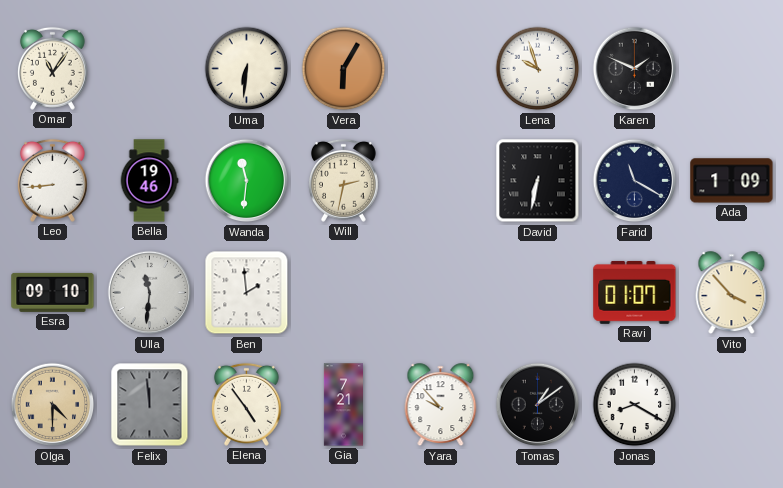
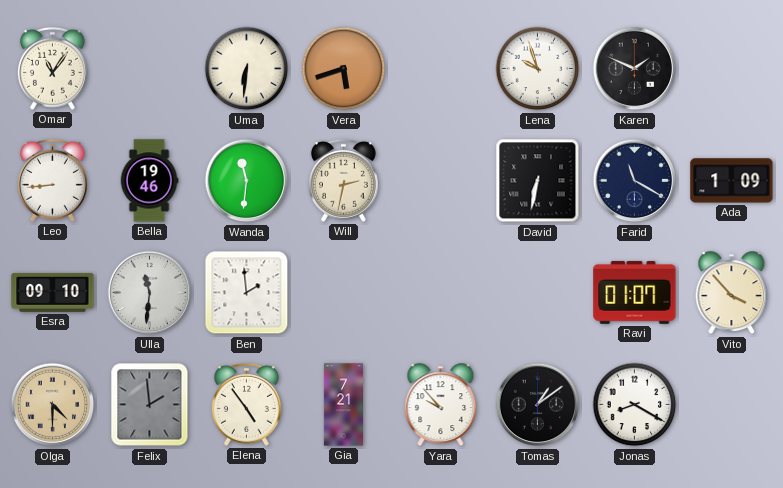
Vera: 6:05 -> 5:42 (344, 69)
Felix: 11:59 -> 1:59 (150, 405)
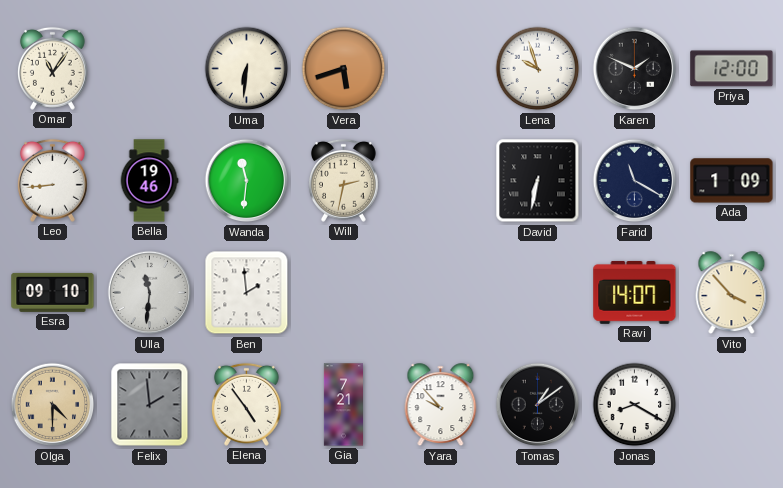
Priya: none -> 12:00 (732, 69)
Ravi: 01:07 -> 14:07 (635, 292)
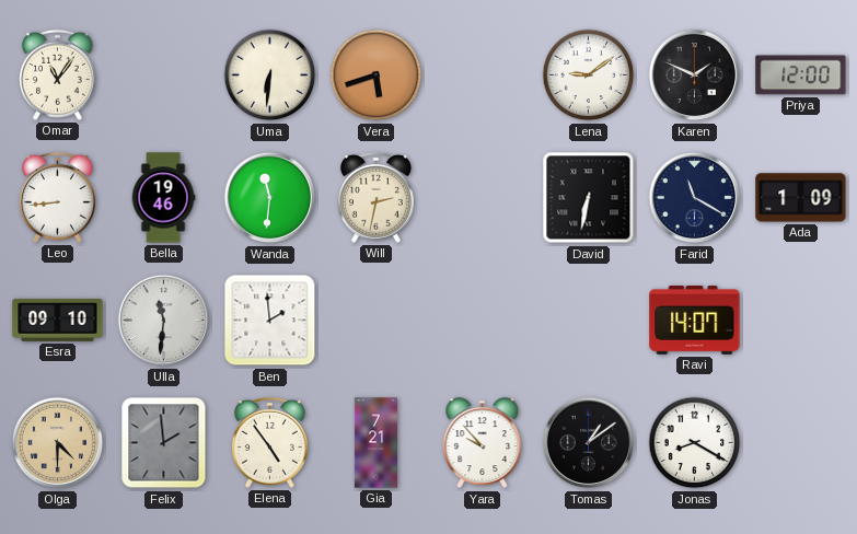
Lena: 9:57 -> 9:09 (589, 76)
Vito: 3:53 -> none (732, 293)
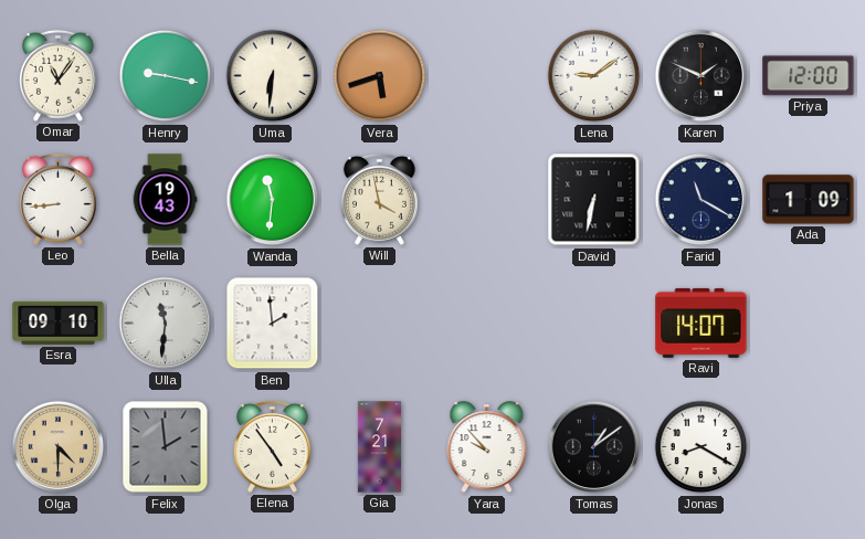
Henry: none -> 9:17 (166, 76)
Bella: 19:46 -> 19:43 (165, 200)
Will: 2:32 -> 3:58 (379, 199)
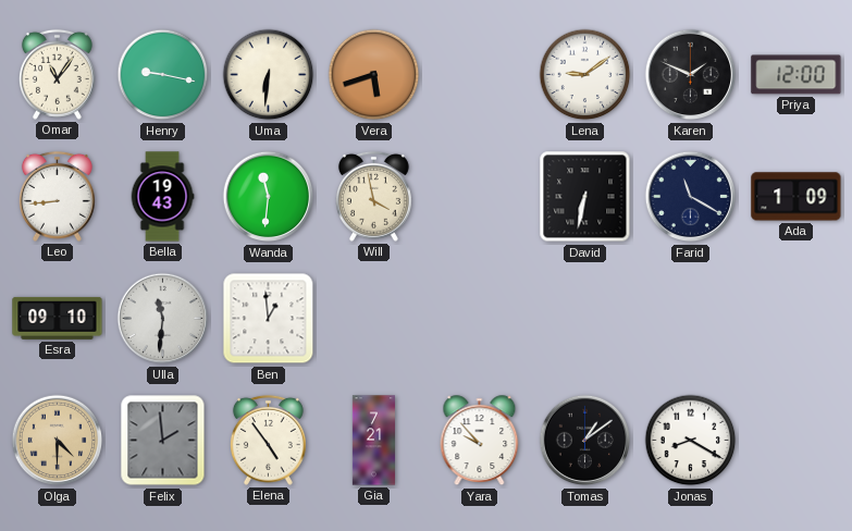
Ben: 1:59 -> 12:59 (269, 319)
Ravi: 14:07 -> none (702, 323)
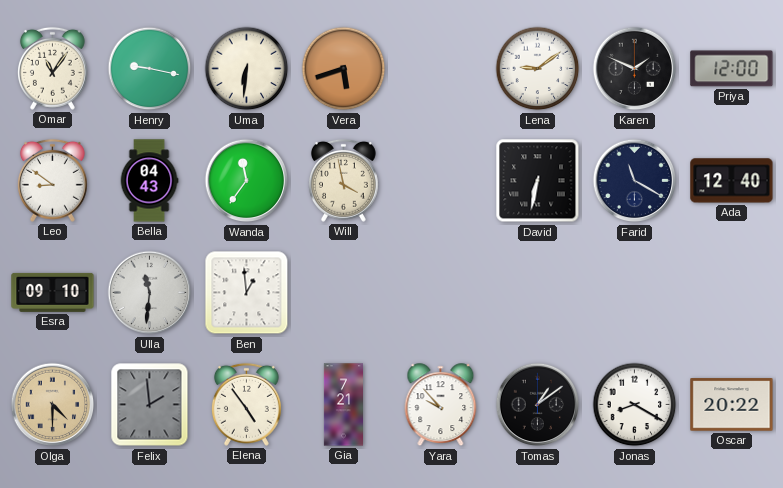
Leo: 8:44 -> 8:51 (52, 180)
Bella: 19:43 -> 04:43 (149, 181)
Wanda: 11:31 -> 11:36 (247, 181)
Ada: 1:09 -> 12:40 (732, 181)
Oscar: none -> 20:22 (732, 405)
